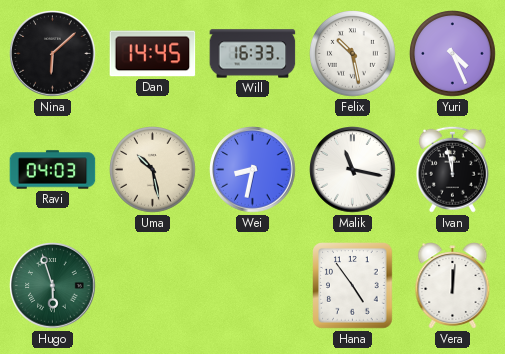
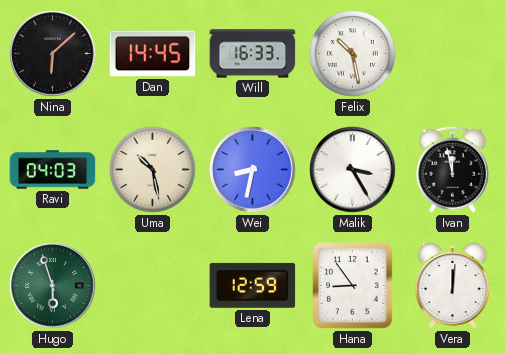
Yuri: 4:26 -> none (453, 54)
Malik: 11:17 -> 3:25 (353, 170)
Lena: none -> 12:59 (253, 285)
Hana: 4:54 -> 8:54 (353, 286)
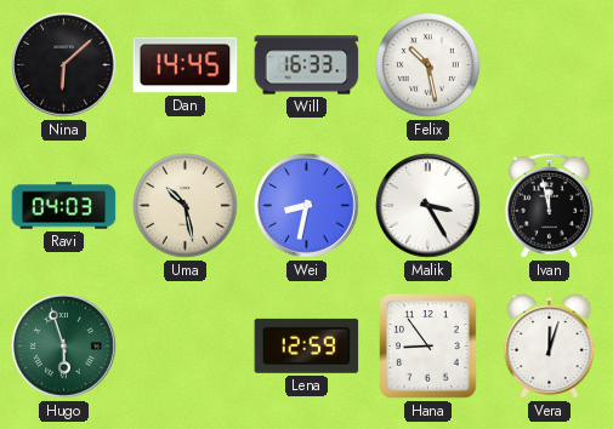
Vera: 12:01 -> 12:03 (550, 347)
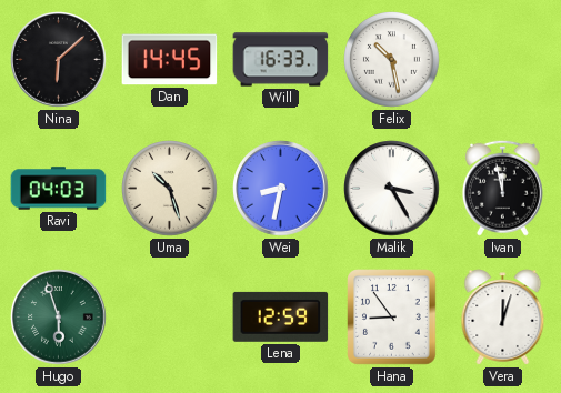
Uma: 10:28 -> 10:27 (170, 189)
